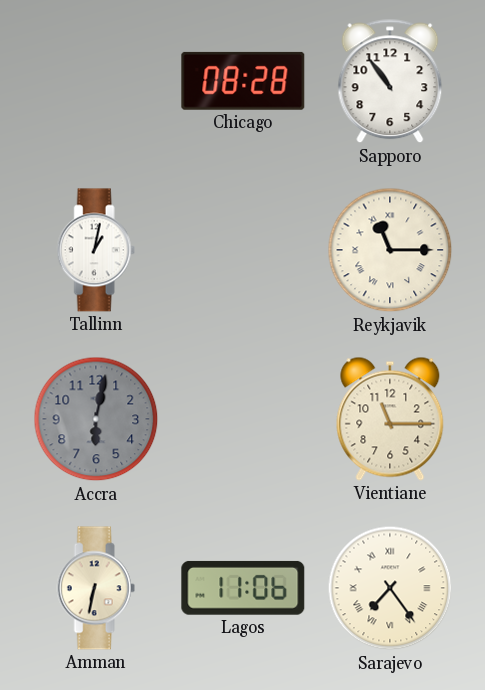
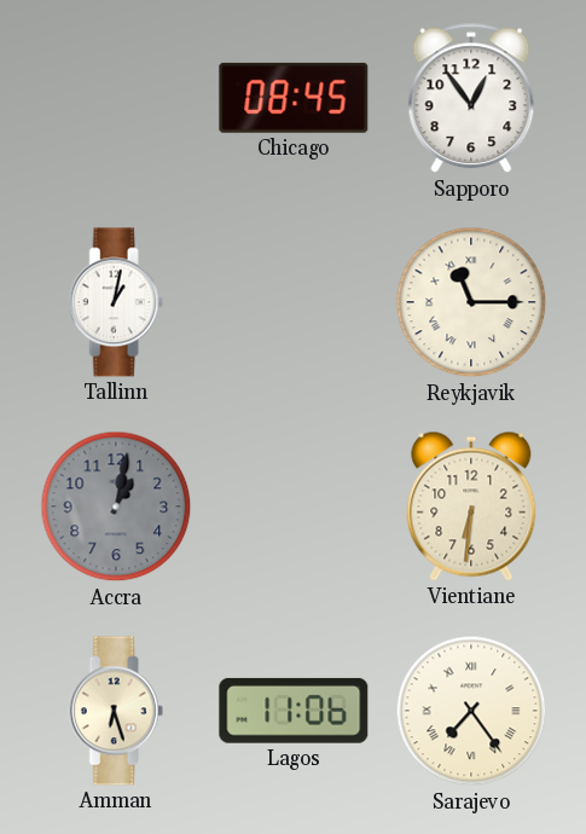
Chicago: 08:28 -> 08:45 (294, 98)
Sapporo: 10:54 -> 12:54 (471, 98)
Accra: 6:02 -> 1:02 (116, 506)
Vientiane: 11:15 -> 6:31 (471, 506)
Amman: 6:32 -> 6:27 (116, 711)
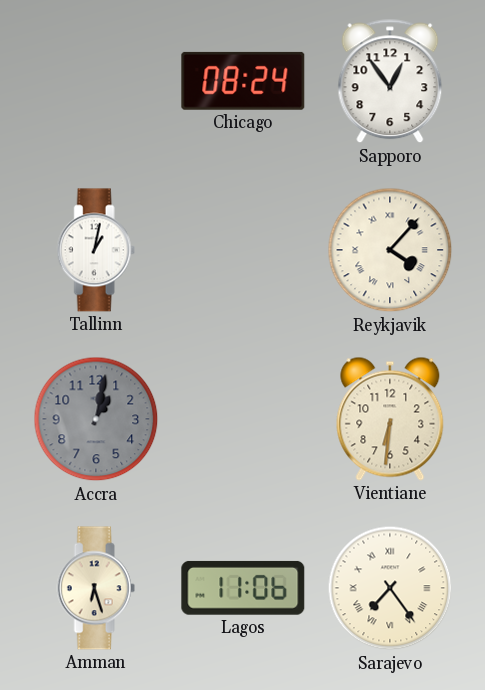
Chicago: 08:45 -> 08:24 (243, 81)
Reykjavik: 11:15 -> 4:07 (390, 250)
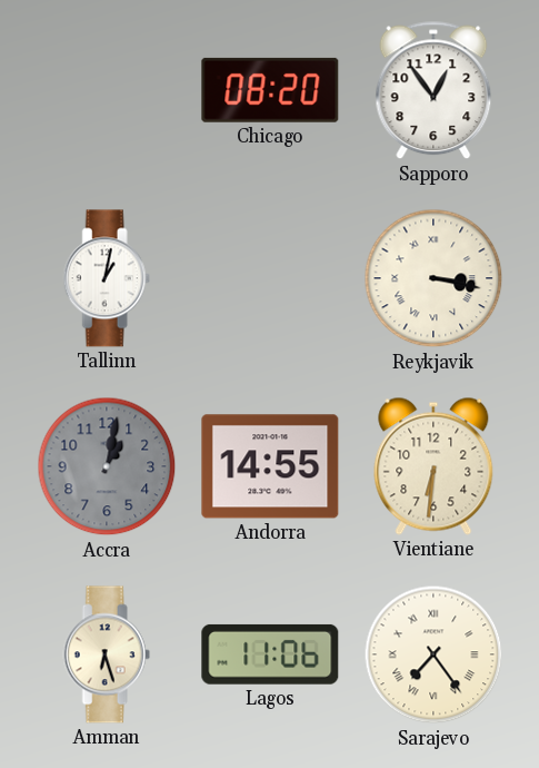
Chicago: 08:24 -> 08:20 (270, 90)
Reykjavik: 4:07 -> 3:17 (433, 278)
Andorra: none -> 14:55 (270, 466)
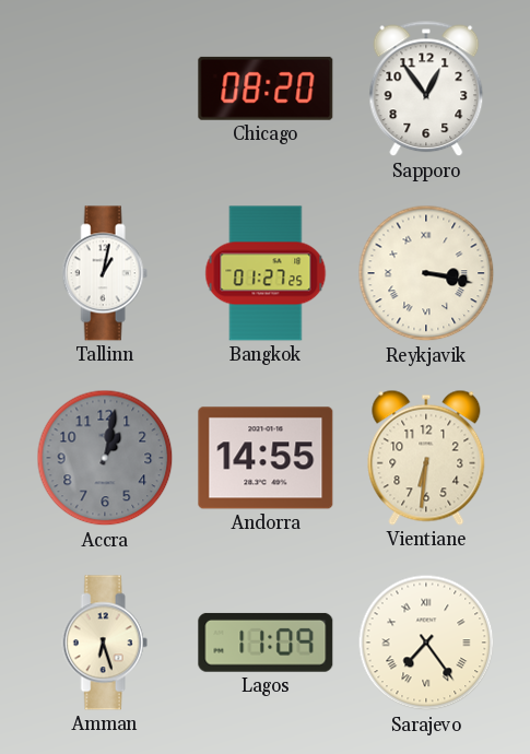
Bangkok: none -> 01:27 (266, 273)
Lagos: 11:06 -> 11:09 (266, 643)
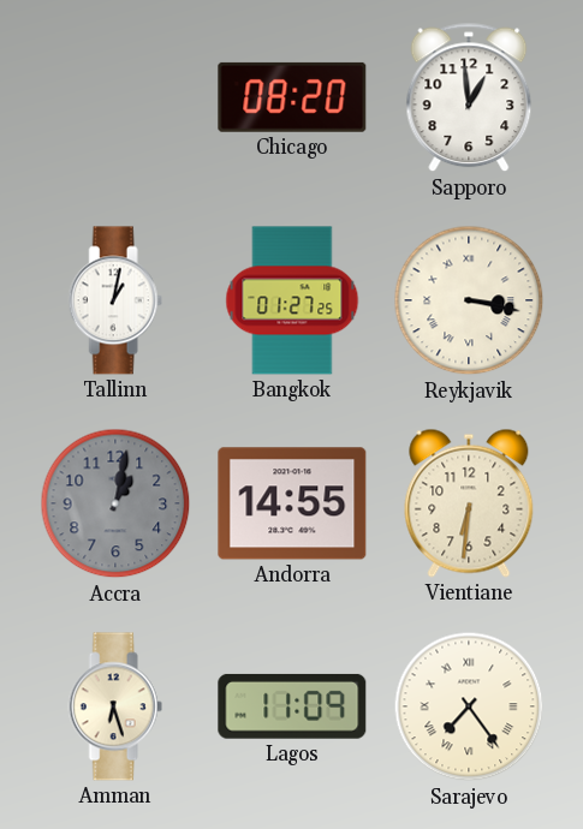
Sapporo: 12:54 -> 12:59 (469, 97)
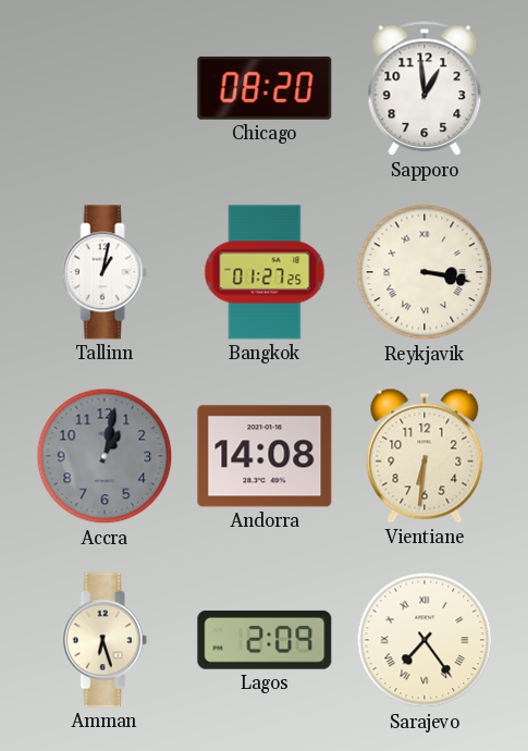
Andorra: 14:55 -> 14:08 (265, 456)
Lagos: 11:09 -> 2:09 (265, 640)
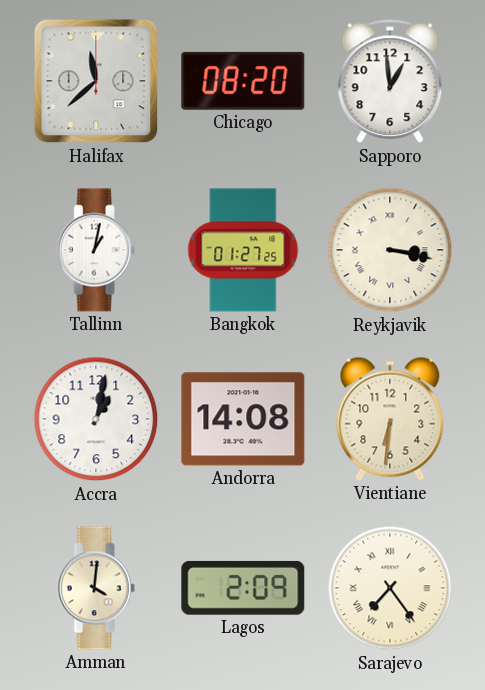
Halifax: none -> 11:38 (96, 81)
Accra dial: grey -> white (96, 419)
Amman: 6:27 -> 4:01 (96, 588)
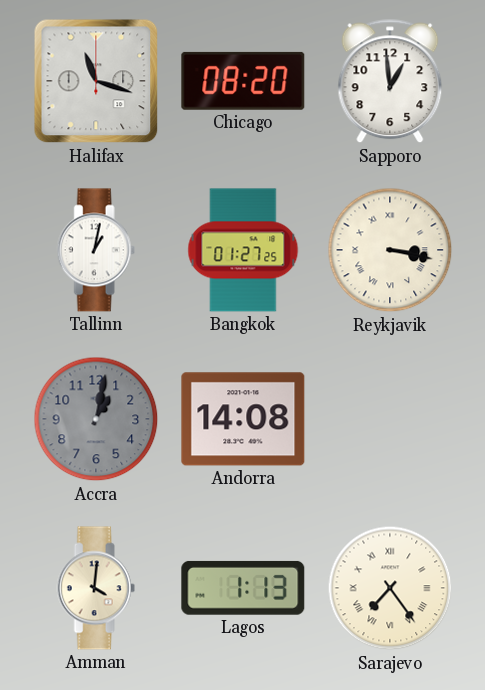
Halifax: 11:38 -> 11:18 (96, 81)
Accra dial: white -> grey (96, 419)
Vientiane: 6:31 -> none (390, 419)
Lagos: 2:09 -> 1:13 (243, 588)
